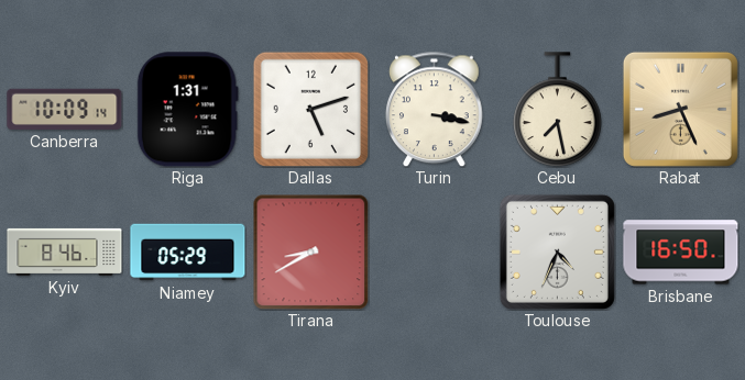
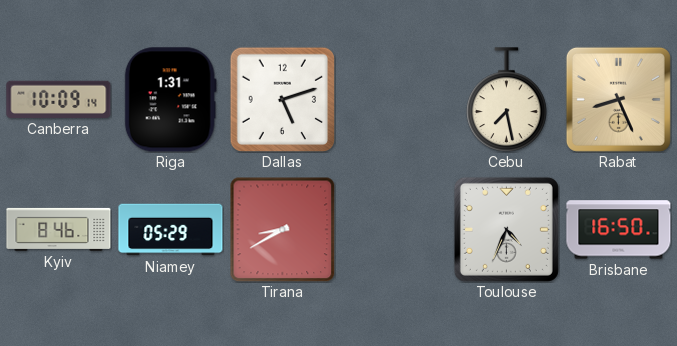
Turin: 3:17 -> none (435, 109)
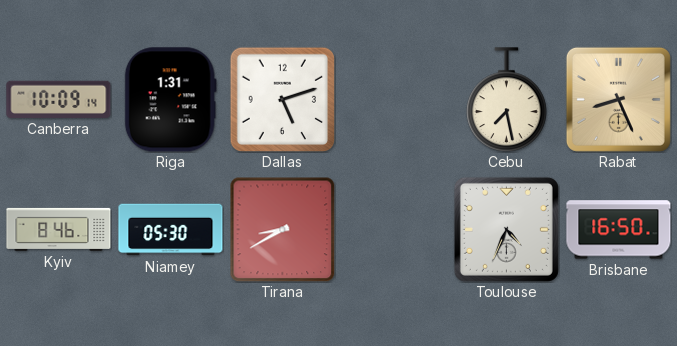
Niamey: 05:29 -> 05:30 (171, 230)
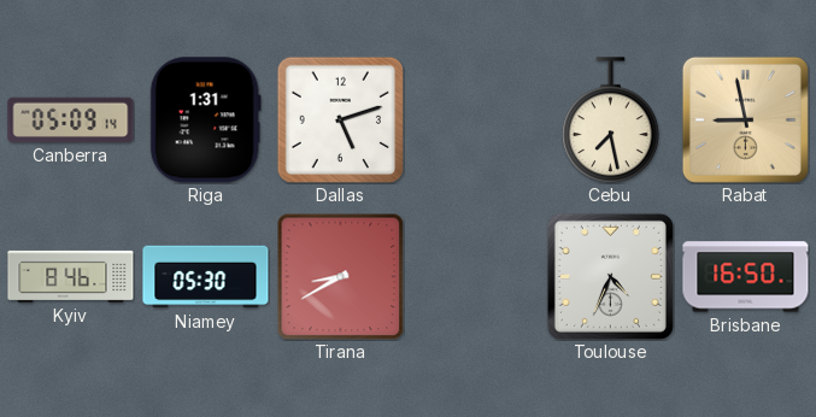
Canberra: 10:09 -> 05:09 (71, 119)
Rabat: 8:26 -> 8:58 (745, 119)
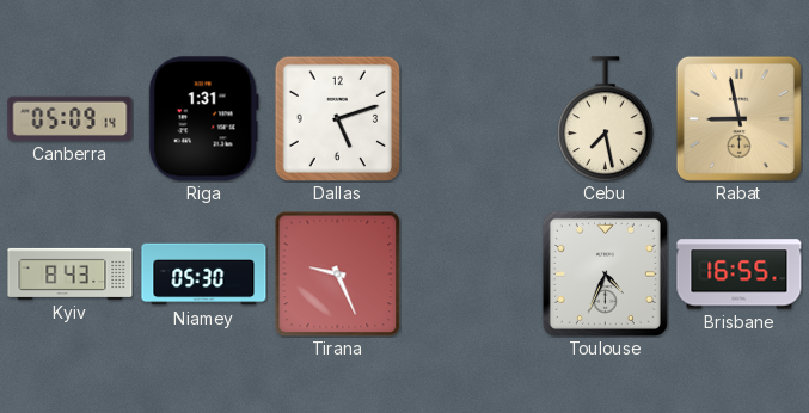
Kyiv: 8:46 -> 8:43 (71, 273)
Tirana: 8:40 -> 9:26 (337, 273)
Brisbane: 16:50 -> 16:55 (740, 275)
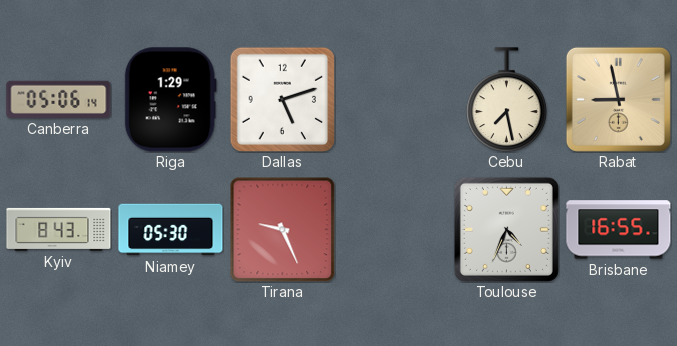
Canberra: 05:09 -> 05:06 (59, 99)
Riga: 1:31 -> 1:29 (170, 100)
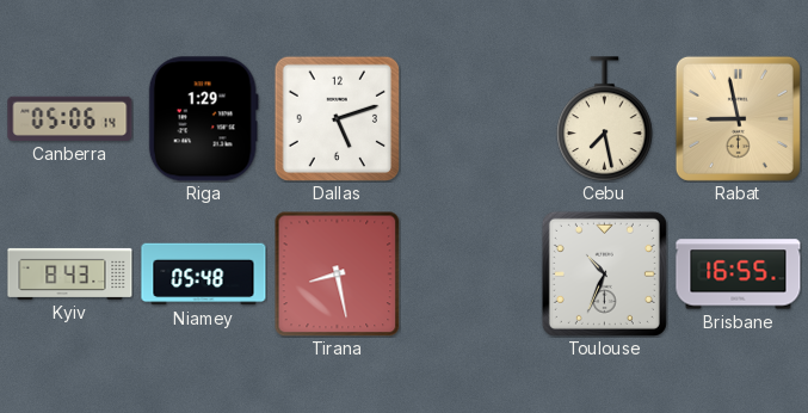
Niamey: 05:30 -> 05:48 (204, 275)
Tirana: 9:26 -> 8:28 (337, 273)
Toulouse: 4:34 -> 10:34 (604, 273)
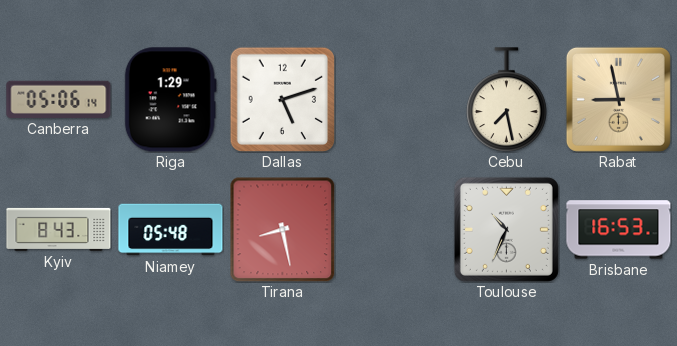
Brisbane: 16:55 -> 16:53 (619, 230)
